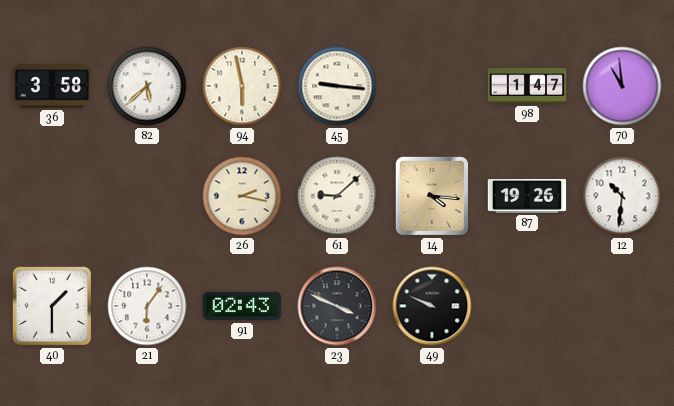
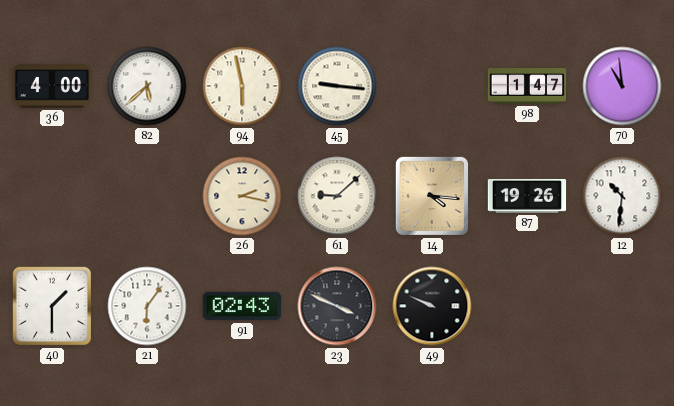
36: 3:58 -> 4:00 (52, 86)
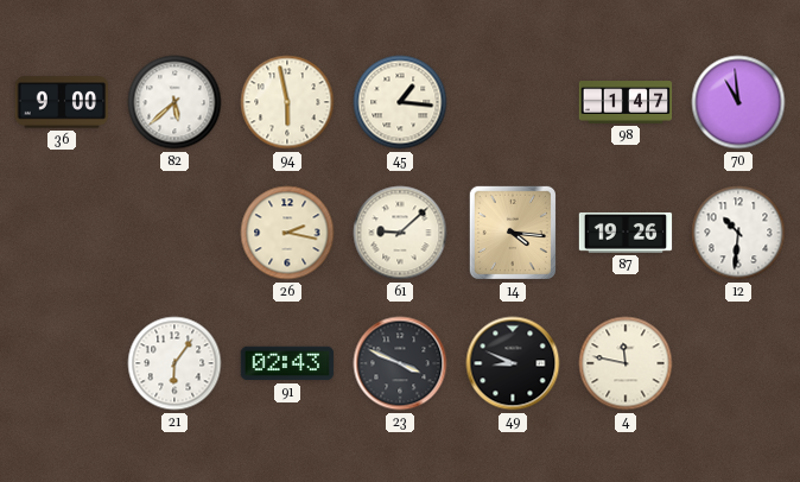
36: 4:00 -> 9:00 (62, 102)
45: 9:16 -> 1:16 (400, 102)
40: 1:30 -> none (52, 306)
49: 9:49 -> 8:49 (513, 363)
4: none -> 11:47 (626, 363)
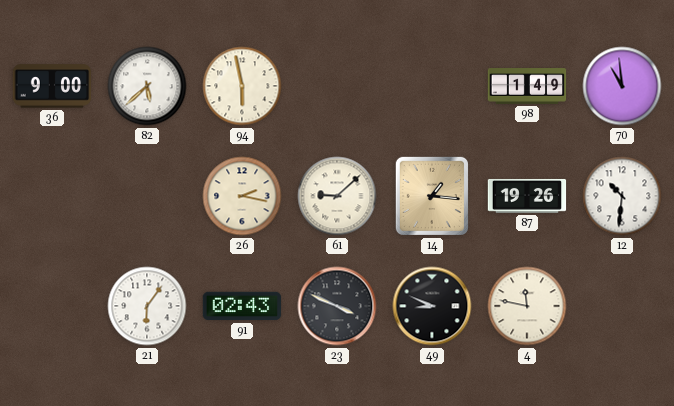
45: 1:16 -> none (400, 102)
98: 1:47 -> 1:49 (527, 86)
14: 4:16 -> 1:16 (432, 196)
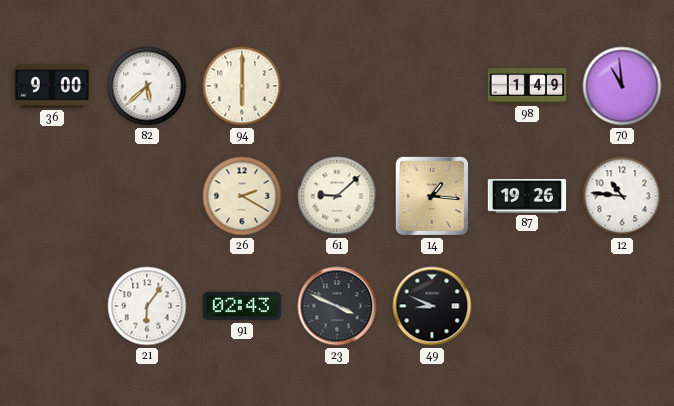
94: 5:58 -> 6:00 (242, 86)
26: 2:17 -> 2:20 (242, 196)
12: 10:31 -> 10:46 (622, 196)
4: 11:47 -> none (527, 306)
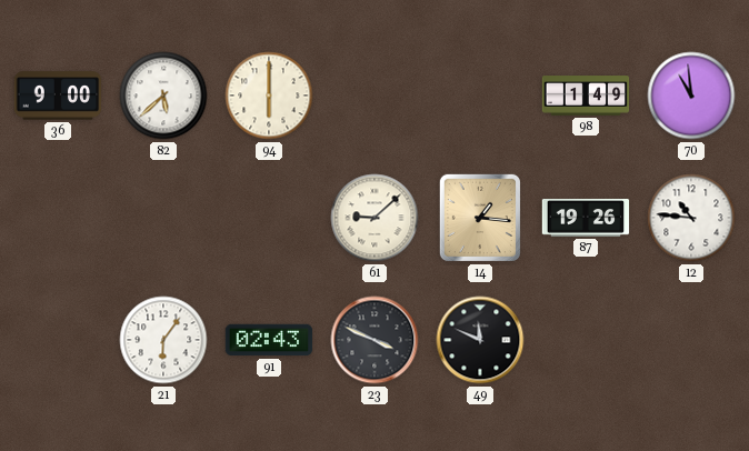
26: 2:20 -> none (242, 196)
49: 8:49 -> 11:49 (480, 340)
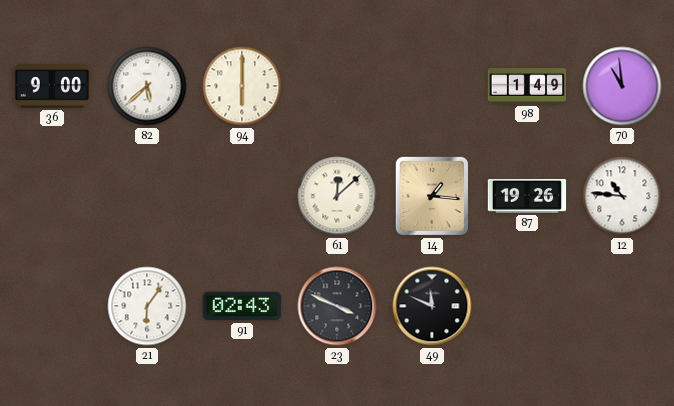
61: 9:08 -> 12:08 (337, 196)
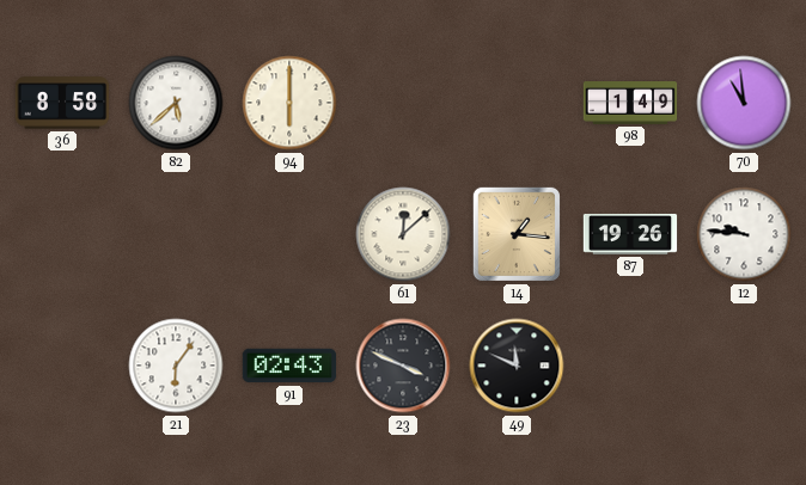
36: 9:00 -> 8:58 (62, 103)
12: 10:46 -> 9:46 (744, 234)
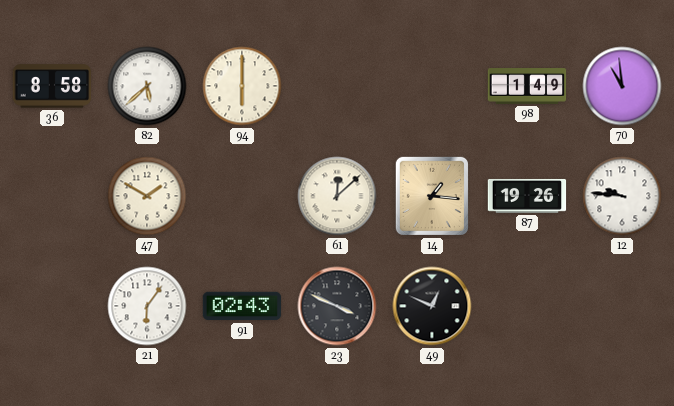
47: none -> 1:50 (147, 196)
49: 11:49 -> 12:49 (432, 306)
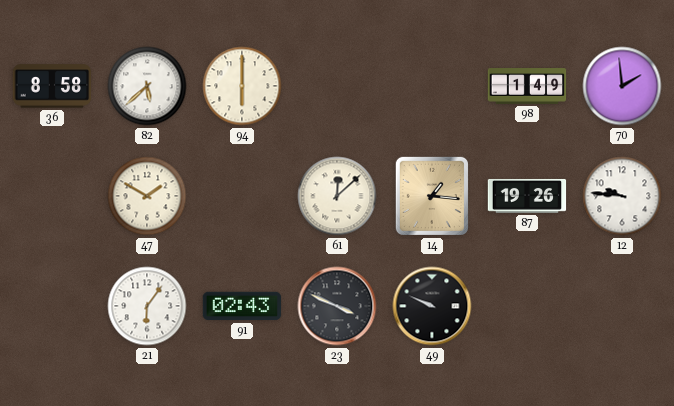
70: 10:59 -> 1:59 (622, 86)
49: 12:49 -> 9:49 (432, 306)
